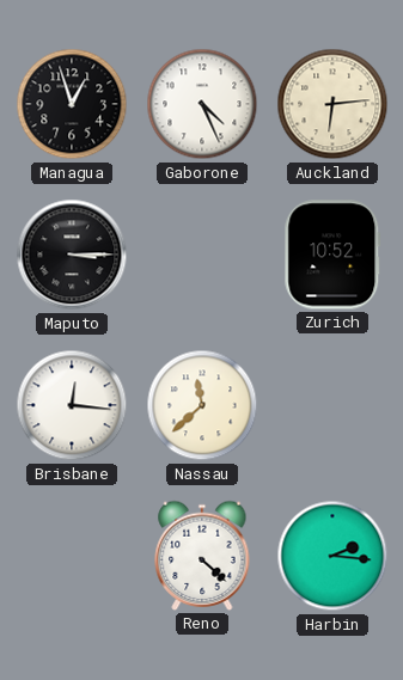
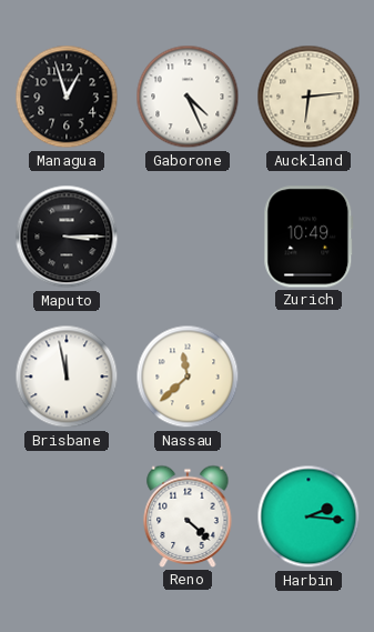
Zurich: 10:52 -> 10:49 (309, 237)
Brisbane: 12:16 -> 11:58 (67, 377)
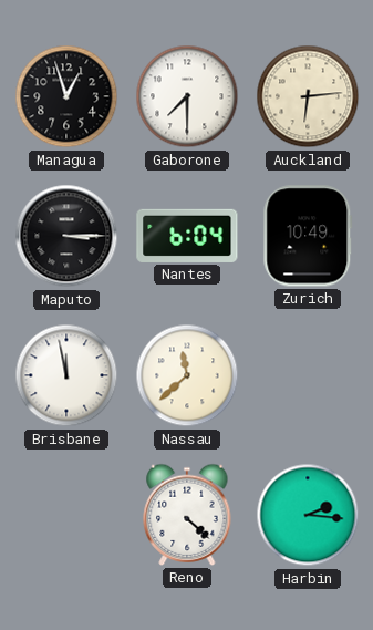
Gaborone: 4:26 -> 7:30 (187, 96)
Nantes: none -> 6:04 (187, 236)
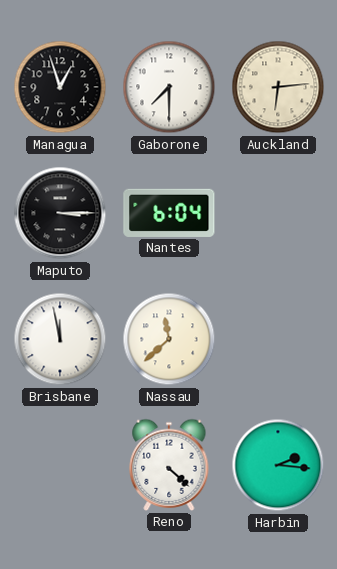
Zurich: 10:49 -> none (308, 236)
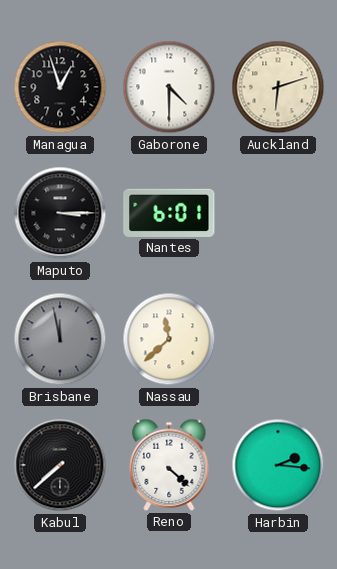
Gaborone: 7:30 -> 4:30 (169, 87)
Auckland: 6:14 -> 6:12 (278, 87)
Nantes: 6:04 -> 6:01 (169, 213)
Brisbane dial: white -> grey (60, 339)
Kabul: none -> 7:38 (60, 465)
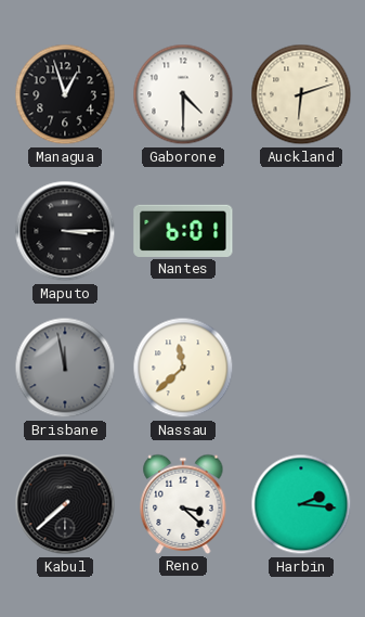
Reno: 4:22 -> 3:22 (183, 504)
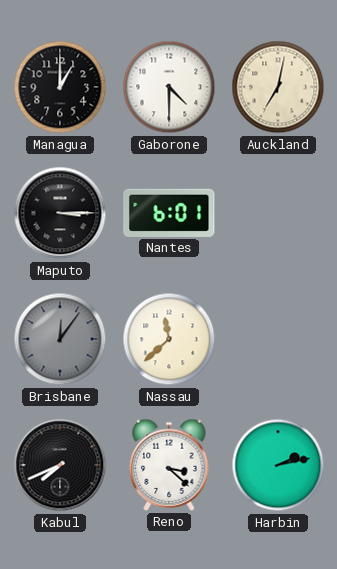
Managua: 12:57 -> 1:00 (60, 87)
Auckland: 6:12 -> 7:02 (278, 87)
Brisbane: 11:58 -> 12:06 (60, 339)
Kabul: 7:38 -> 7:41 (60, 465)
Harbin: 2:16 -> 2:13 (278, 465)
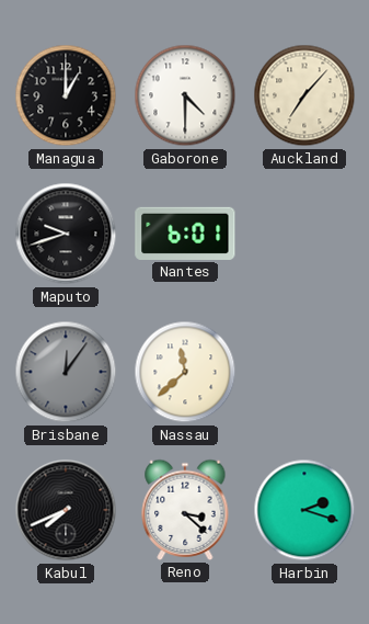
Auckland: 7:02 -> 7:07 (304, 95)
Maputo: 3:15 -> 9:42 (66, 234)
Harbin: 2:13 -> 2:18 (304, 510)
